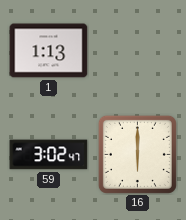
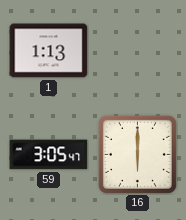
59: 3:02 -> 3:05 (49, 155)
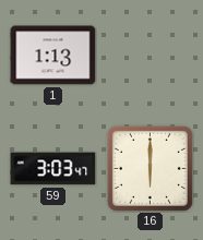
59: 3:05 -> 3:03 (53, 169)
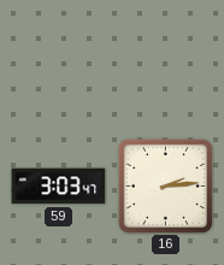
1: 1:13 -> none (53, 56)
16: 6:00 -> 2:14 (165, 185)
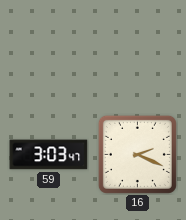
16: 2:14 -> 2:19 (137, 154)
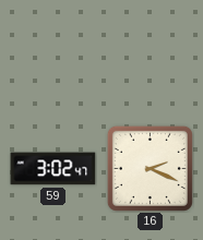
59: 3:03 -> 3:02 (53, 169)
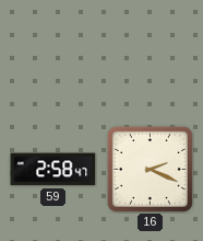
59: 3:02 -> 2:58 (53, 170)
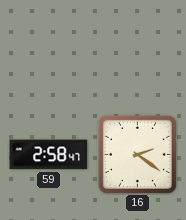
16: 2:19 -> 2:21 (137, 154)
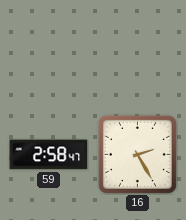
16: 2:21 -> 2:25 (137, 154)
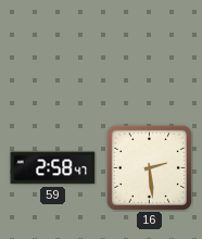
16: 2:25 -> 2:29 (149, 167)
